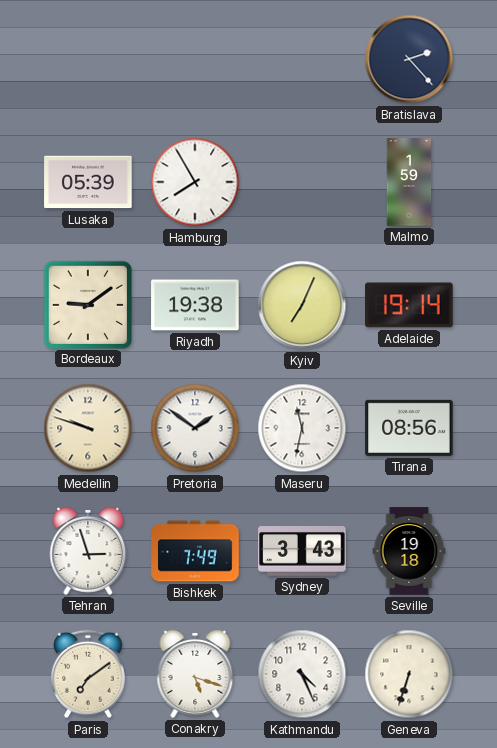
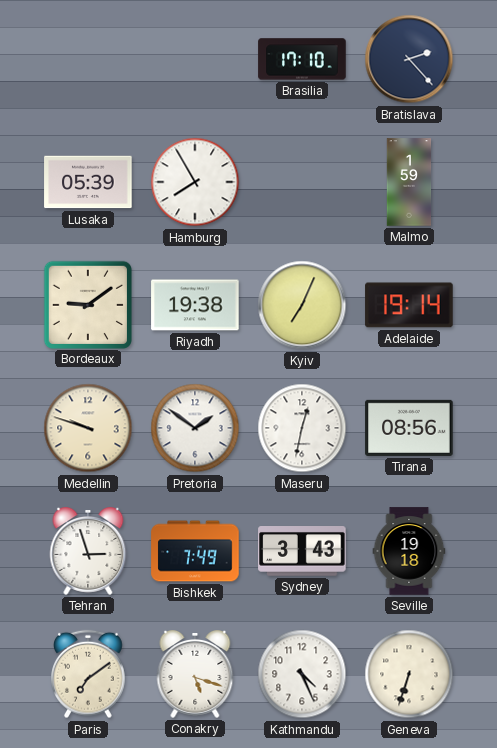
Brasilia: none -> 17:10 (302, 59)
Maseru: 11:32 -> 12:32 (302, 428)
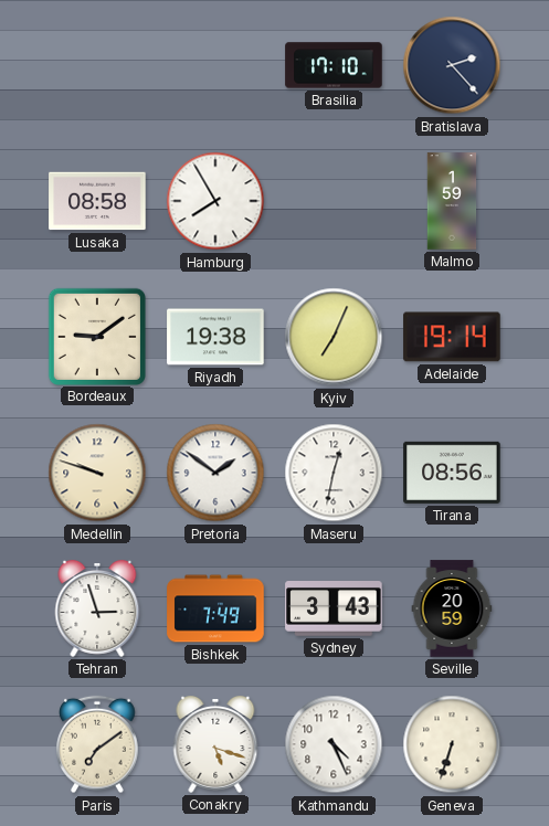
Lusaka: 05:39 -> 08:58 (97, 201)
Seville: 19:18 -> 20:59 (452, 608)
